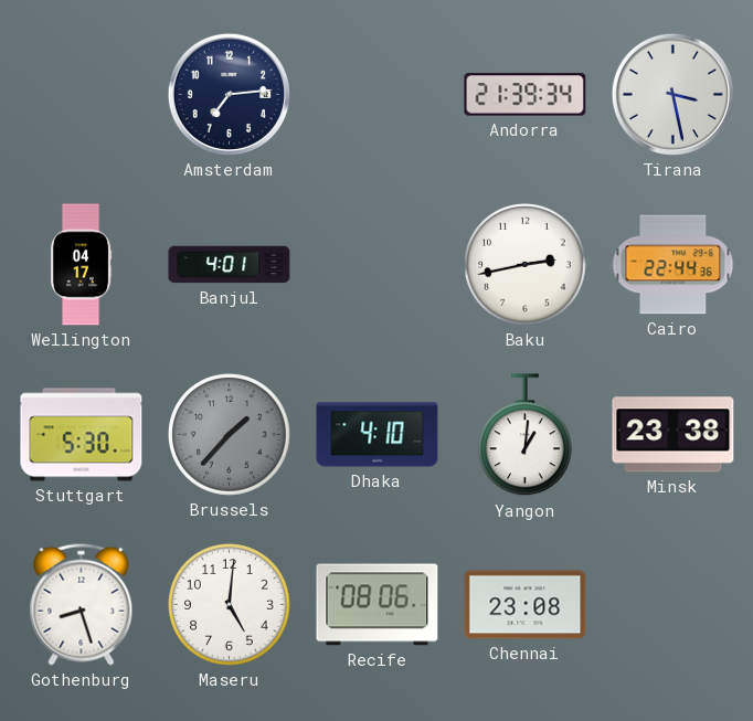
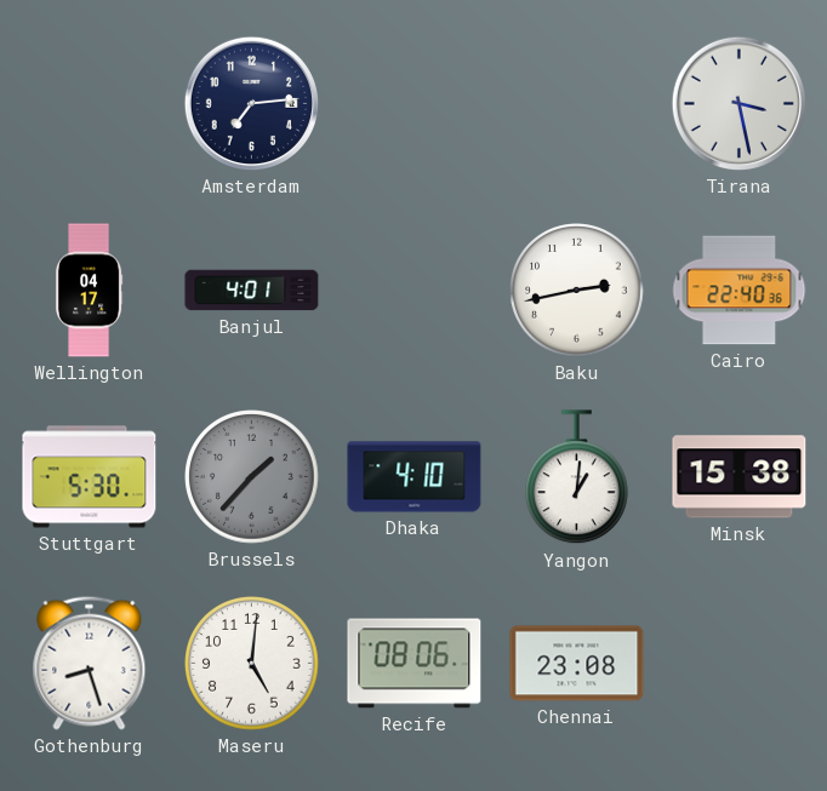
Andorra: 21:39 -> none (526, 95)
Cairo: 22:44 -> 22:40 (740, 291)
Minsk: 23:38 -> 15:38 (740, 477)
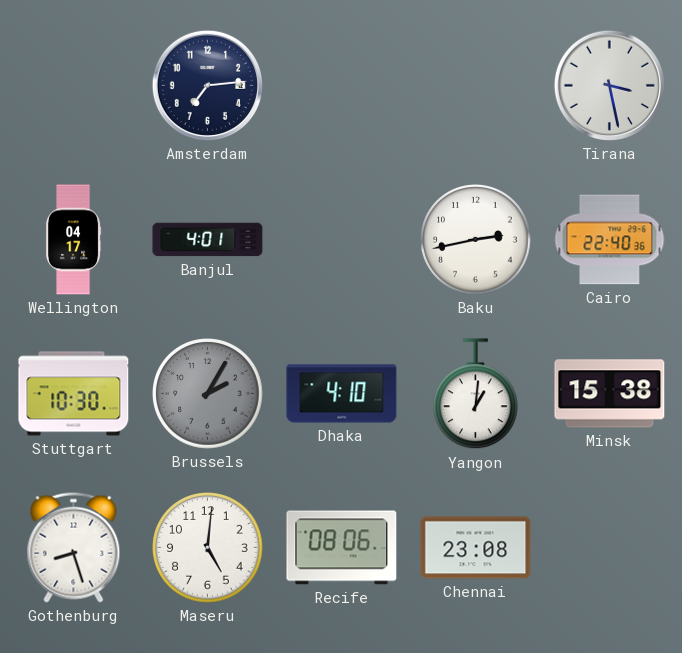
Stuttgart: 5:30 -> 10:30 (74, 394)
Brussels: 1:37 -> 2:05 (208, 394)
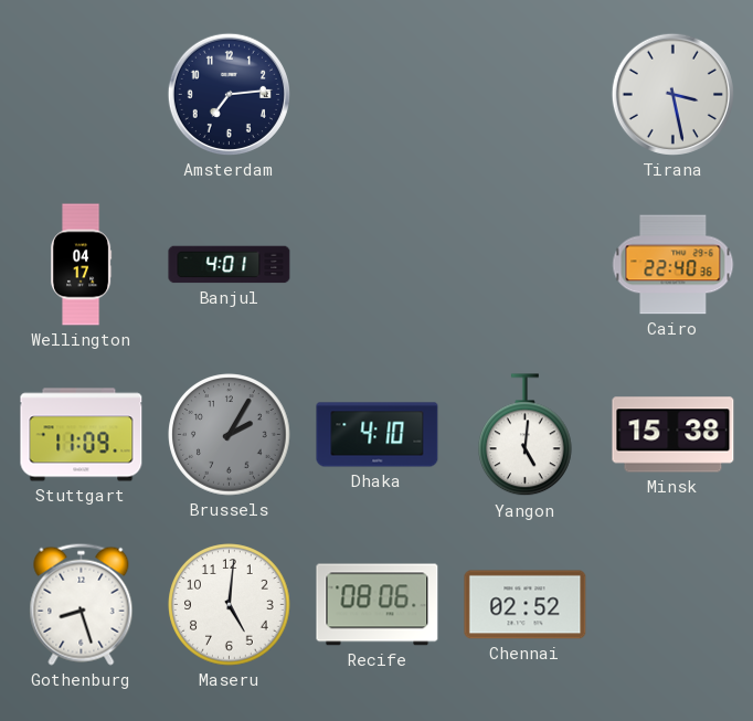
Baku: 2:43 -> none (476, 240)
Stuttgart: 10:30 -> 11:09 (82, 435)
Yangon: 1:01 -> 5:01 (526, 435)
Chennai: 23:08 -> 02:52 (526, 605)
